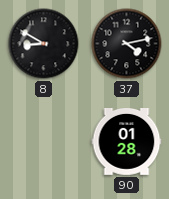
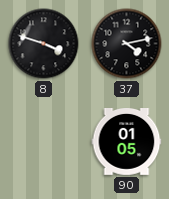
8: 8:50 -> 3:48 (44, 44)
90: 01:28 -> 01:05 (127, 142)
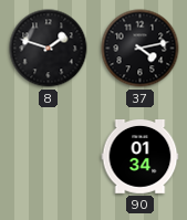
8: 3:48 -> 1:48 (49, 49)
90: 01:05 -> 01:34 (141, 157)
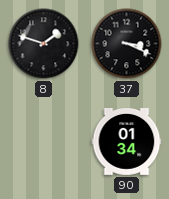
37: 4:13 -> 3:19 (127, 44)
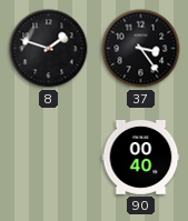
37: 3:19 -> 3:24 (141, 49)
90: 01:34 -> 00:40 (141, 158)
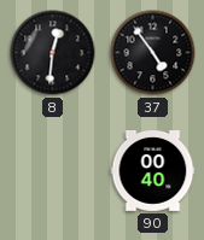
8: 1:48 -> 12:31 (53, 53)
37: 3:24 -> 4:54 (153, 53)
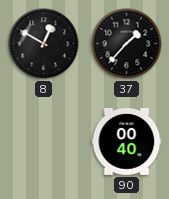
8: 12:31 -> 12:50 (44, 44)
37: 4:54 -> 1:37 (127, 44)
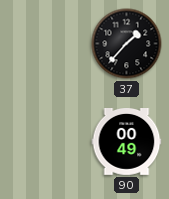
8: 12:50 -> none (44, 44)
90: 00:40 -> 00:49 (127, 142)
